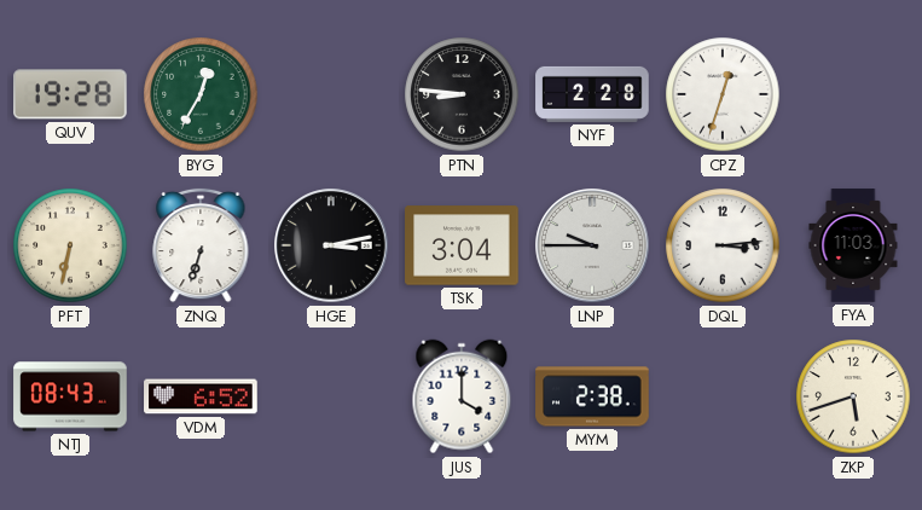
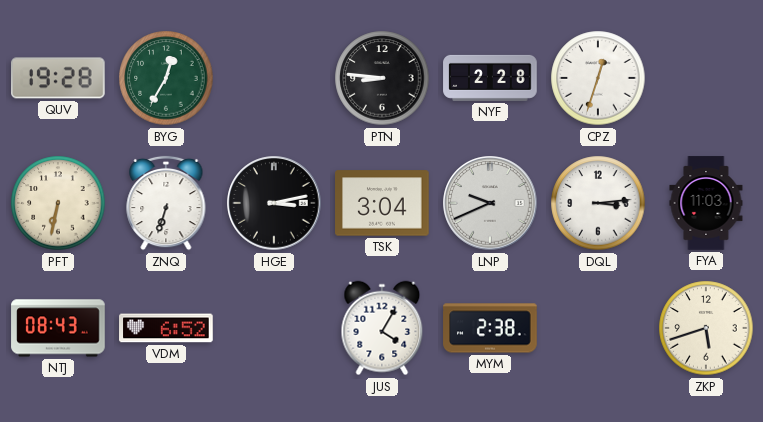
LNP: 9:45 -> 9:41 (490, 203)
JUS: 4:00 -> 4:05 (382, 328)
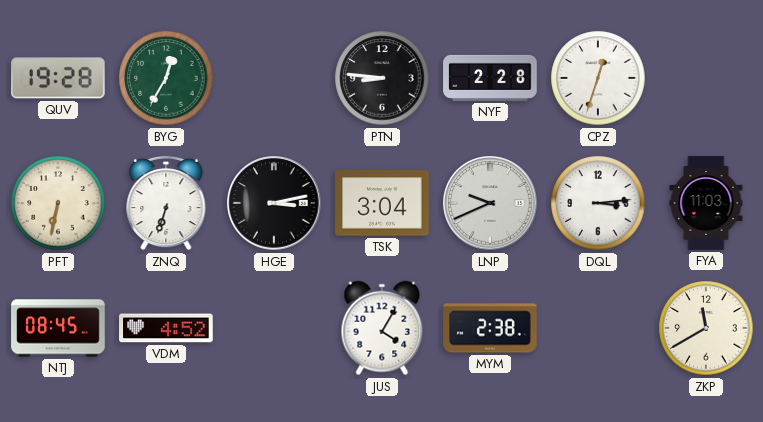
NTJ: 08:43 -> 08:45 (58, 328)
VDM: 6:52 -> 4:52 (166, 328)
ZKP: 5:42 -> 11:40 (706, 328)
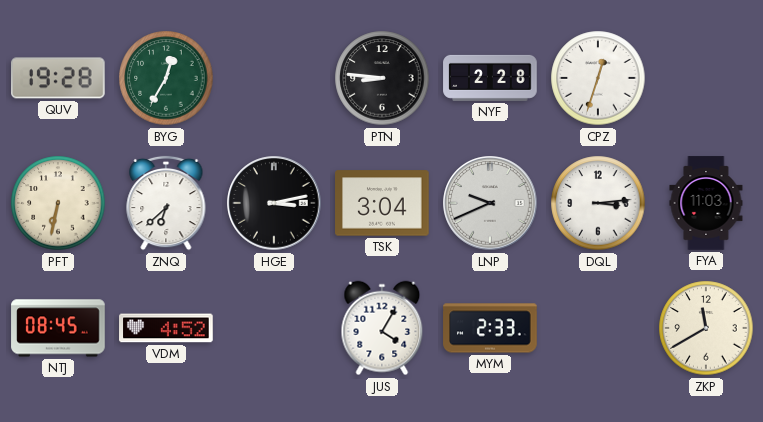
ZNQ: 6:33 -> 6:38 (166, 203)
MYM: 2:38 -> 2:33 (490, 328)
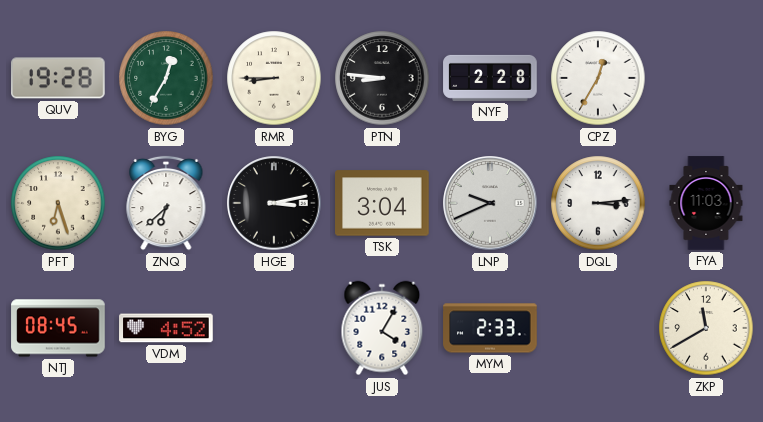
RMR: none -> 8:45 (274, 78)
CPZ: 12:33 -> 12:35 (598, 78)
PFT: 6:32 -> 6:27 (58, 203)
